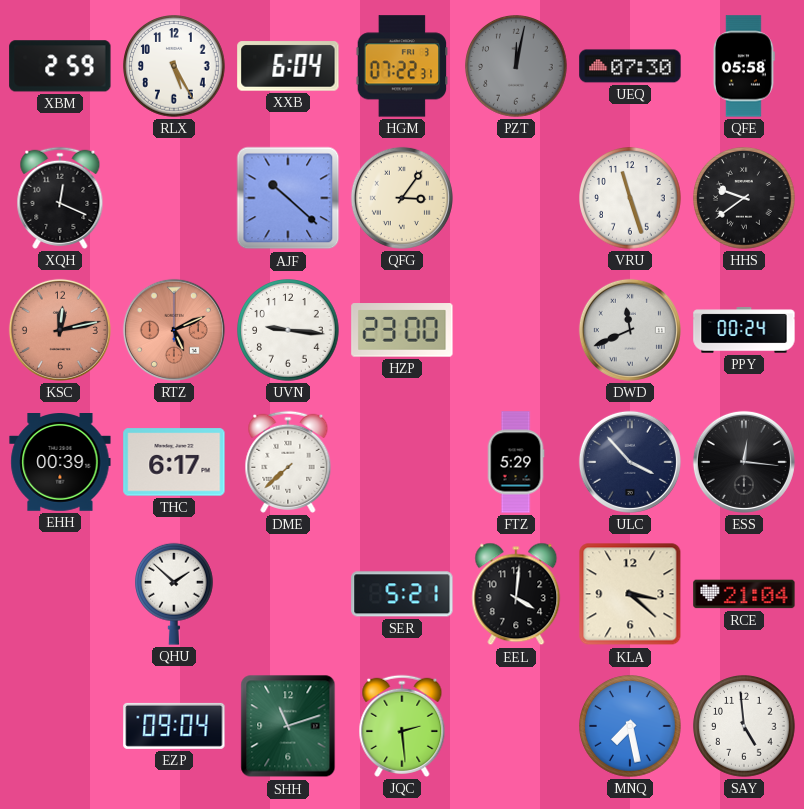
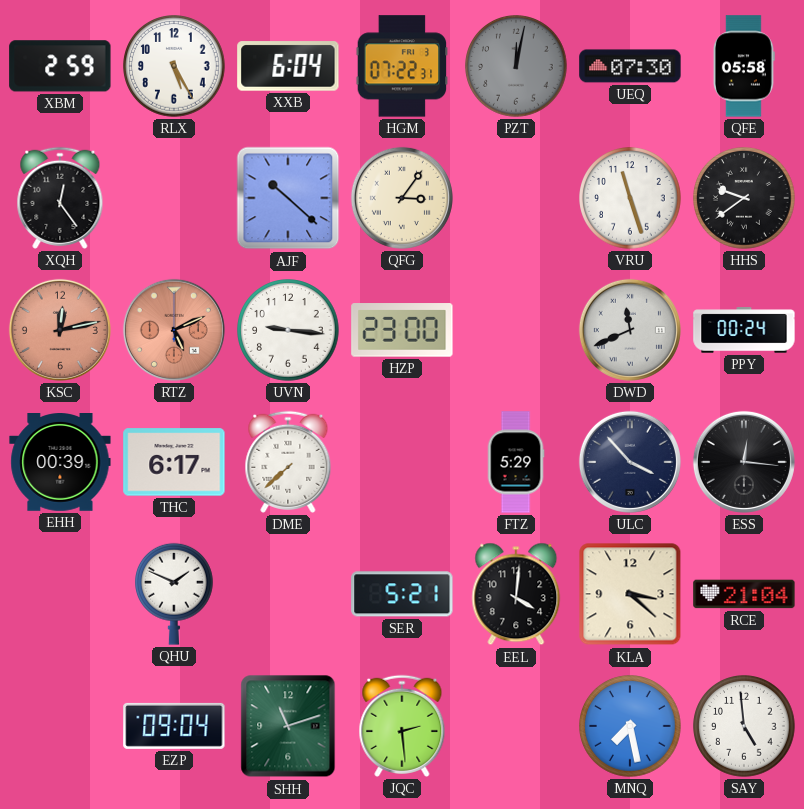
XQH: 12:19 -> 12:24 (60, 198)
QHU: 1:52 -> 1:49 (175, 594)
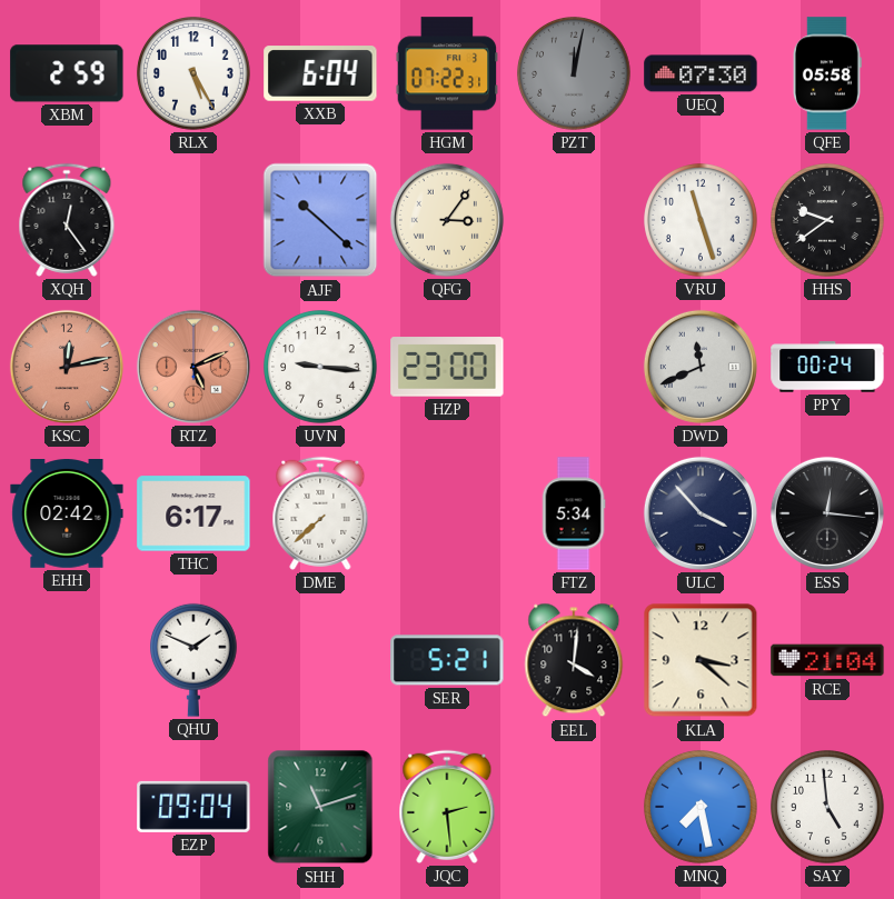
EHH: 00:39 -> 02:42 (67, 515)
FTZ: 5:29 -> 5:34 (574, 513)
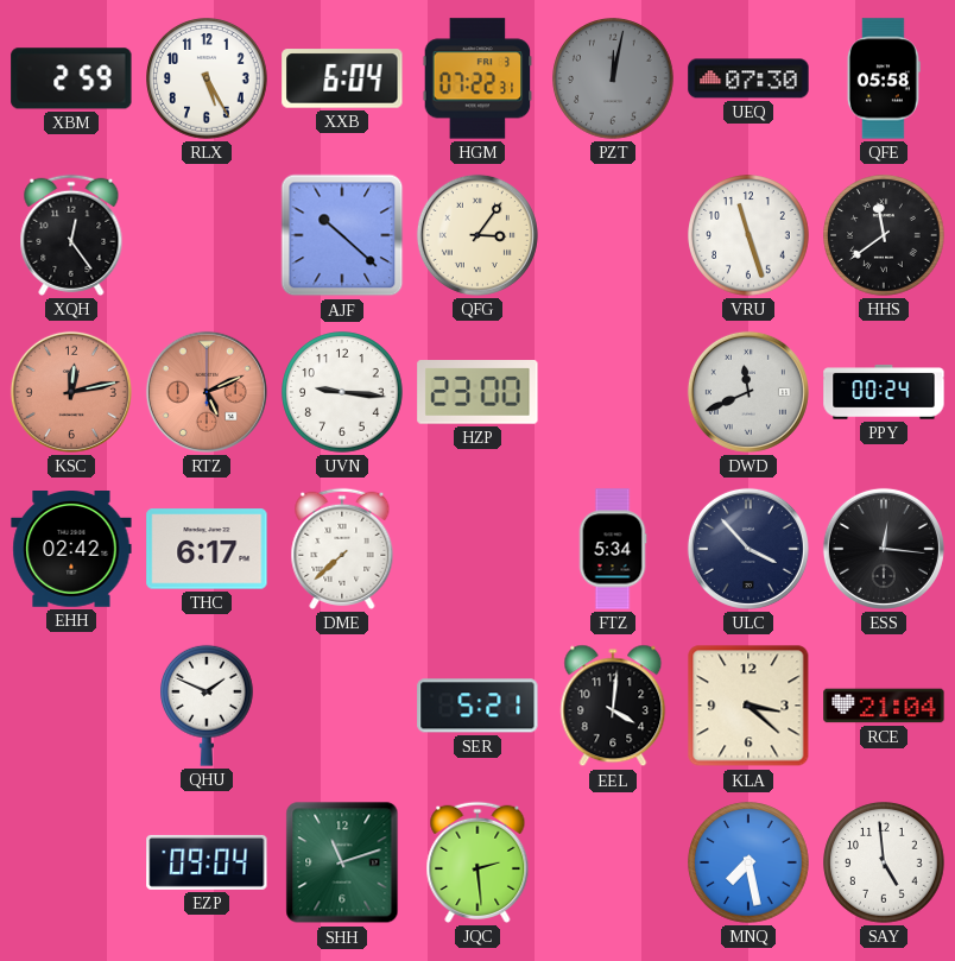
HHS: 9:39 -> 11:39 (884, 235)
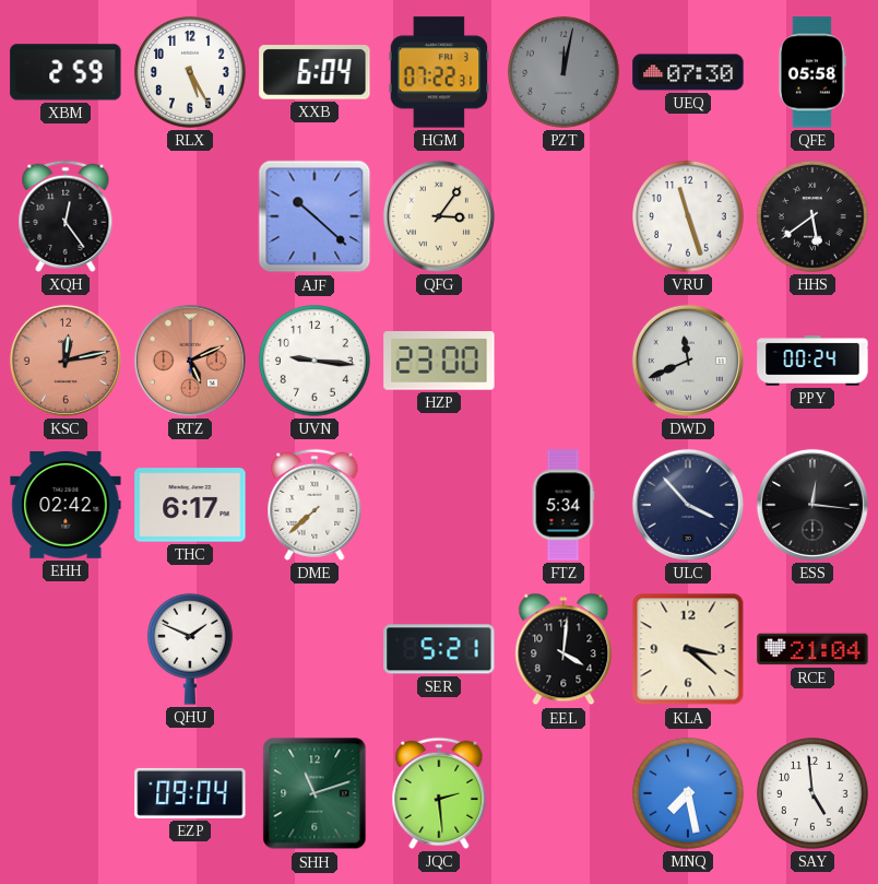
HHS: 11:39 -> 5:39 (812, 216)
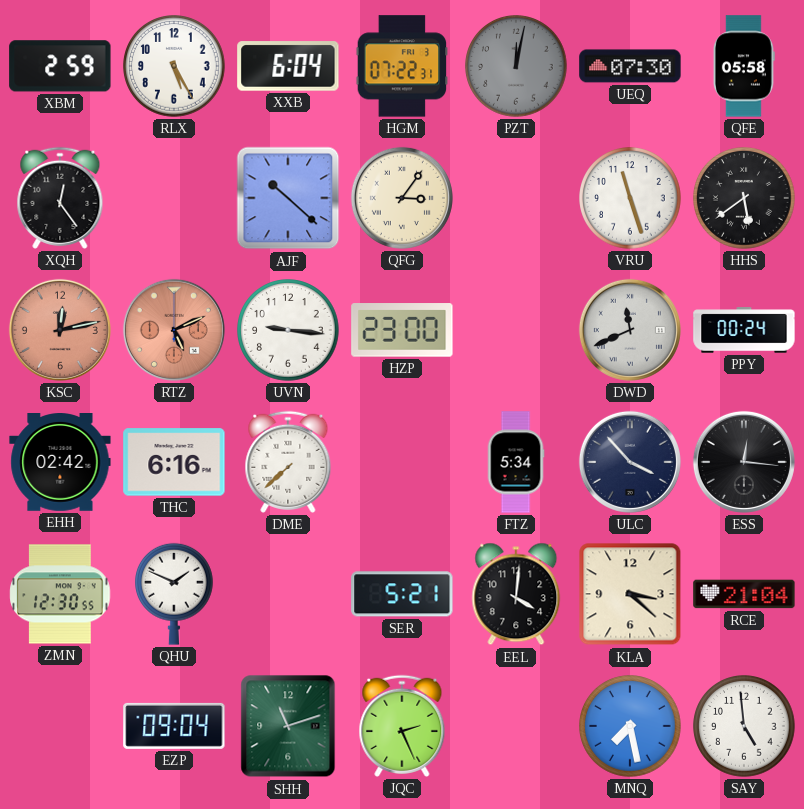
THC: 6:17 -> 6:16 (174, 462)
ZMN: none -> 12:30 (60, 594)
JQC: 2:29 -> 2:26 (402, 726)
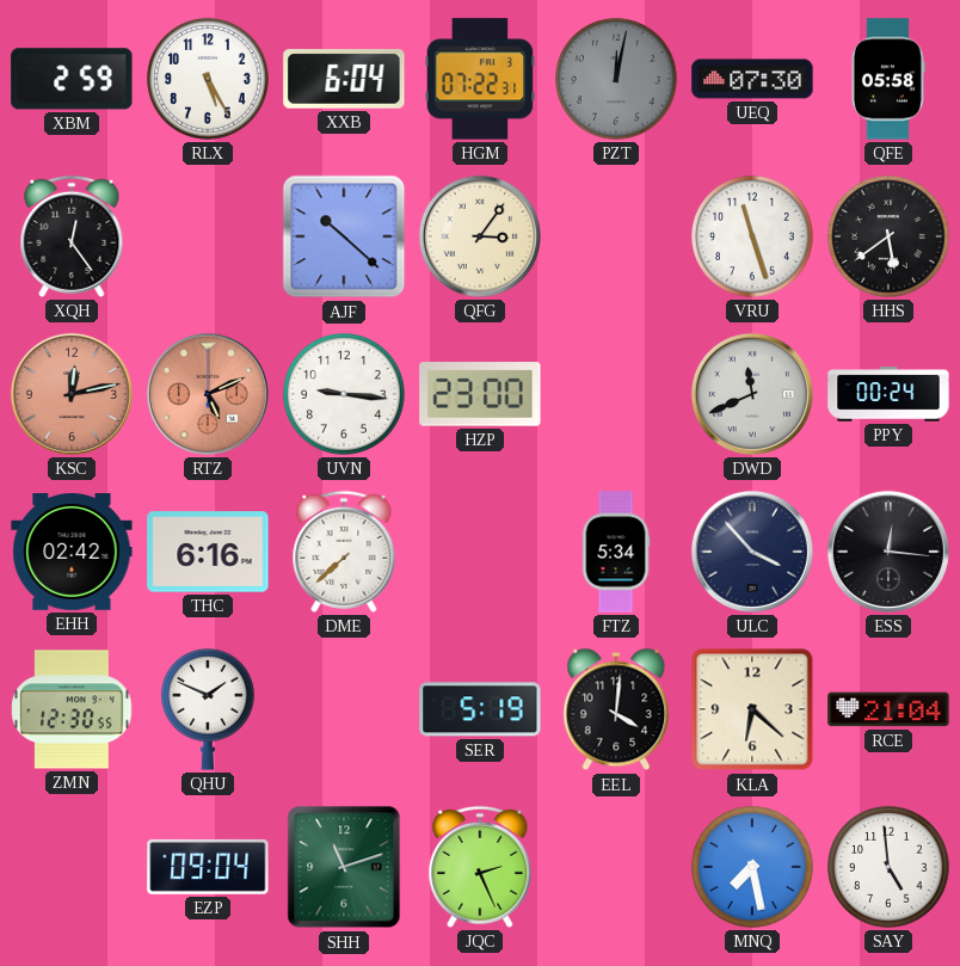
SER: 5:21 -> 5:19 (480, 709)
KLA: 3:22 -> 6:22 (752, 709)
